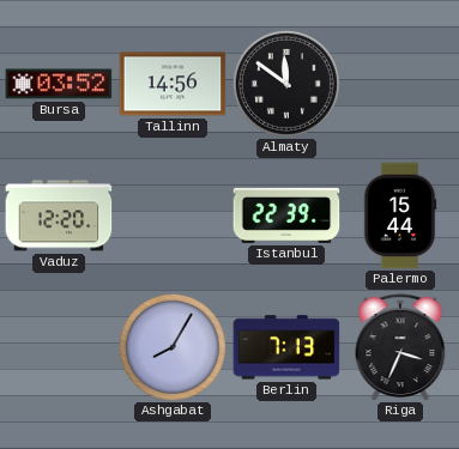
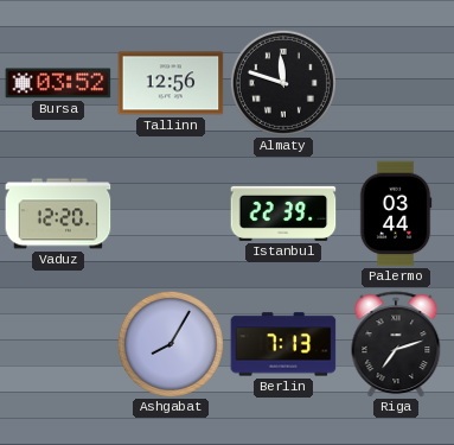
Tallinn: 14:56 -> 12:56 (171, 83)
Almaty: 11:51 -> 11:48 (283, 83)
Palermo: 15:44 -> 03:44 (396, 214)
Riga: 3:34 -> 7:12 (396, 344)
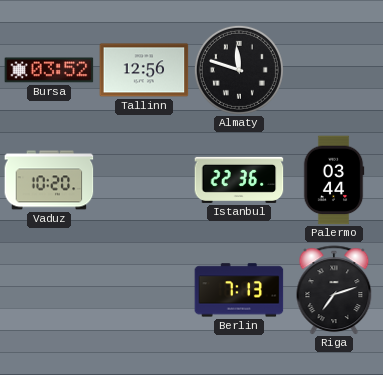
Vaduz: 12:20 -> 10:20 (49, 180)
Istanbul: 22:39 -> 22:36 (239, 180)
Ashgabat: 8:05 -> none (171, 344)
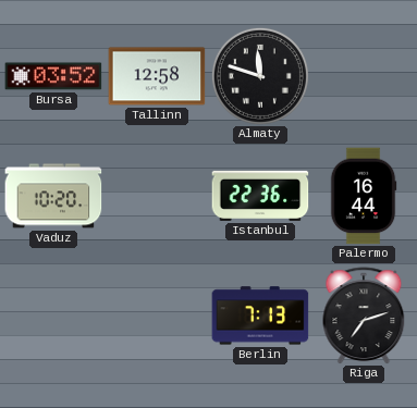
Tallinn: 12:56 -> 12:58 (157, 76)
Palermo: 03:44 -> 16:44 (364, 196)
